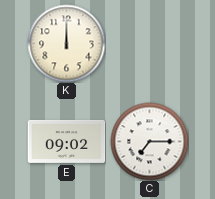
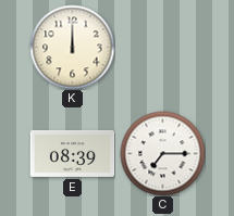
E: 09:02 -> 08:39 (72, 153)
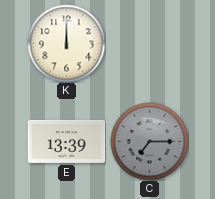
E: 08:39 -> 13:39 (66, 141)
C dial: white -> grey (149, 141)
